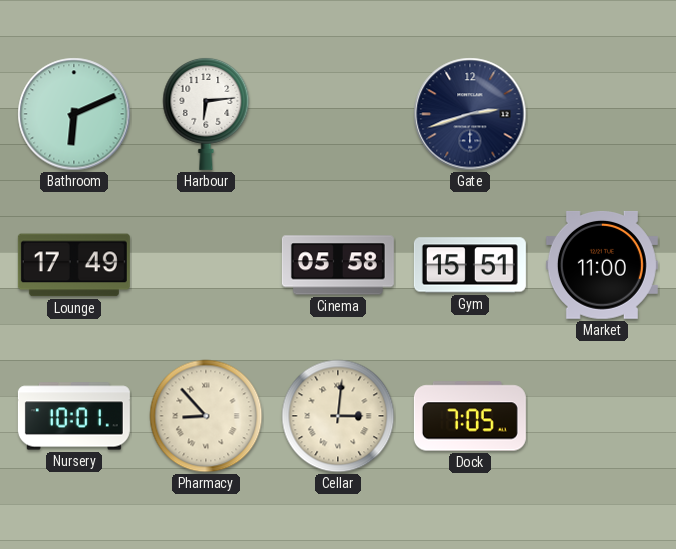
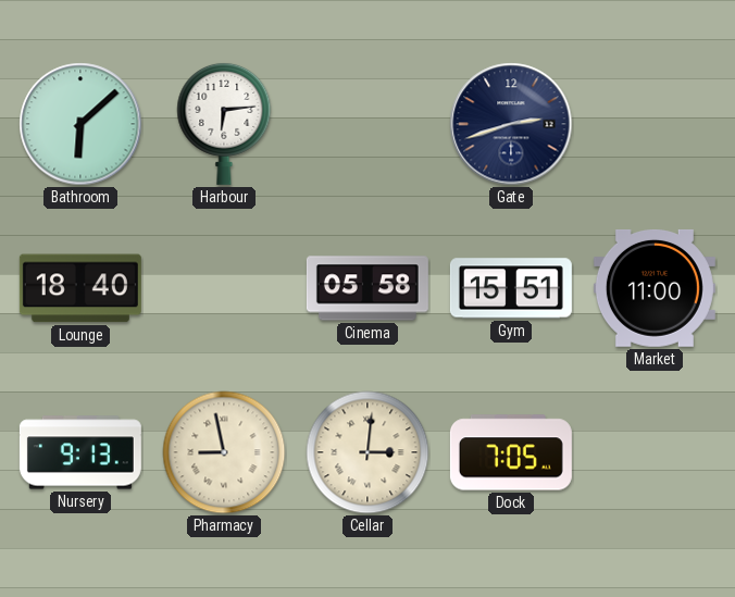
Bathroom: 6:11 -> 6:08 (80, 124)
Lounge: 17:49 -> 18:40 (80, 288)
Nursery: 10:01 -> 9:13 (80, 452)
Pharmacy: 8:53 -> 8:58 (224, 452)
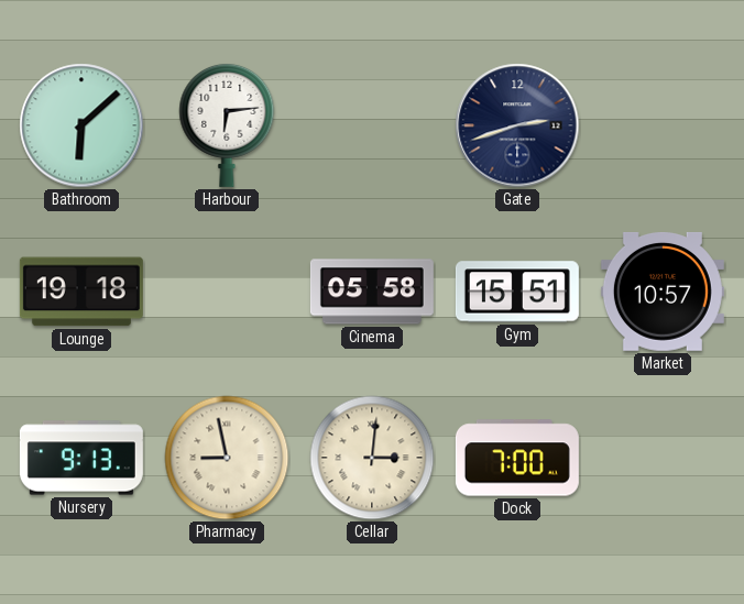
Lounge: 18:40 -> 19:18 (81, 292)
Market: 11:00 -> 10:57 (663, 292)
Dock: 7:05 -> 7:00 (517, 458)
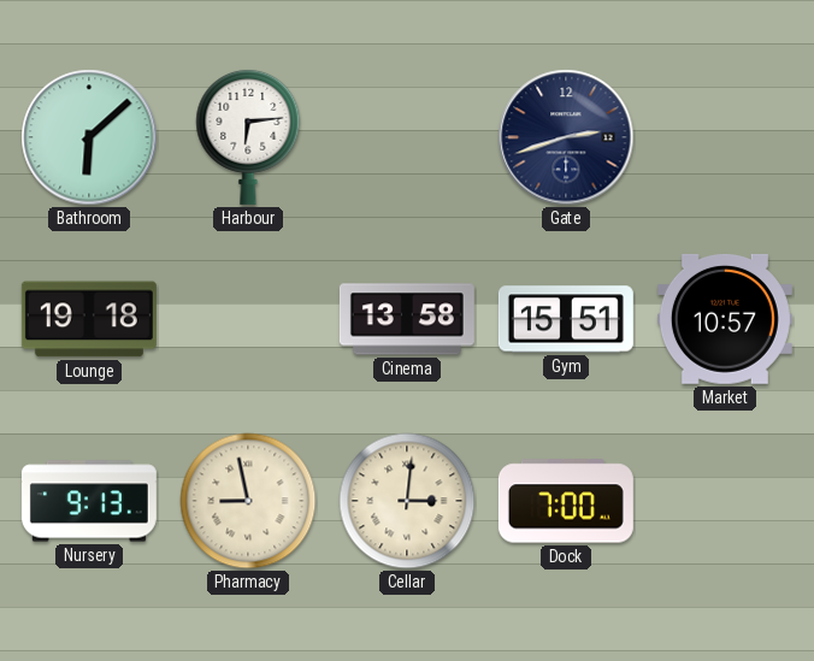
Cinema: 05:58 -> 13:58 (407, 319)
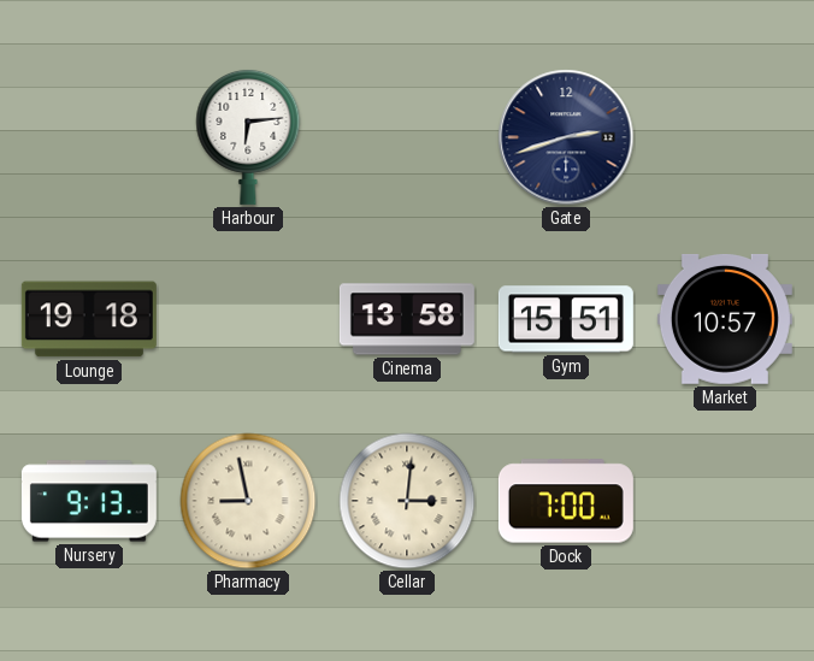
Bathroom: 6:08 -> none (89, 137)
